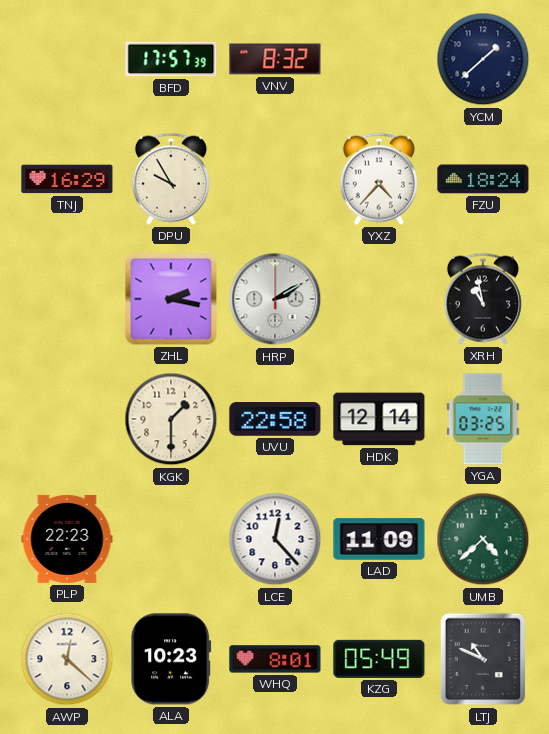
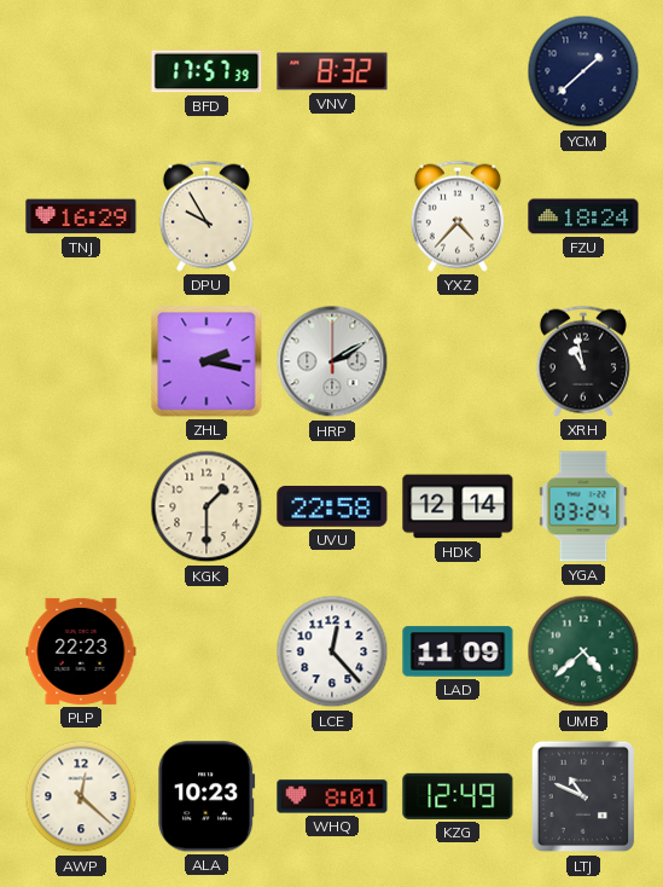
YGA: 03:25 -> 03:24 (583, 506)
KZG: 05:49 -> 12:49 (458, 796)
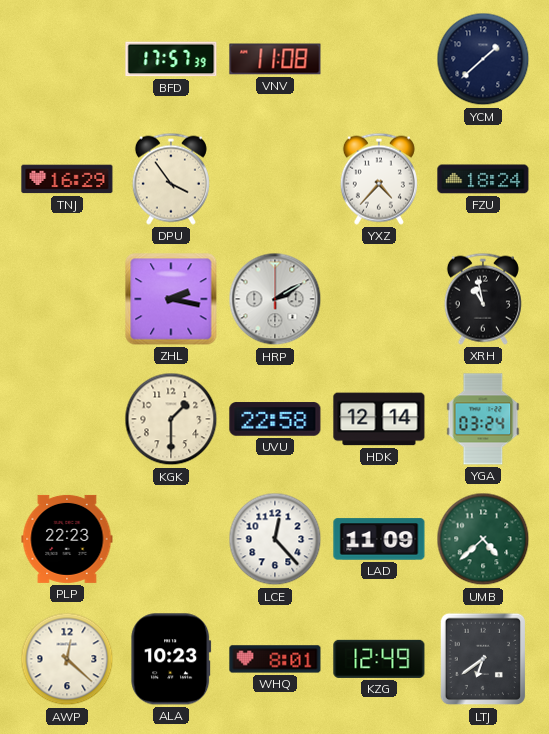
VNV: 8:32 -> 11:08 (275, 59)
DPU: 9:55 -> 3:54 (171, 179)
LTJ: 10:49 -> 6:39 (483, 659)
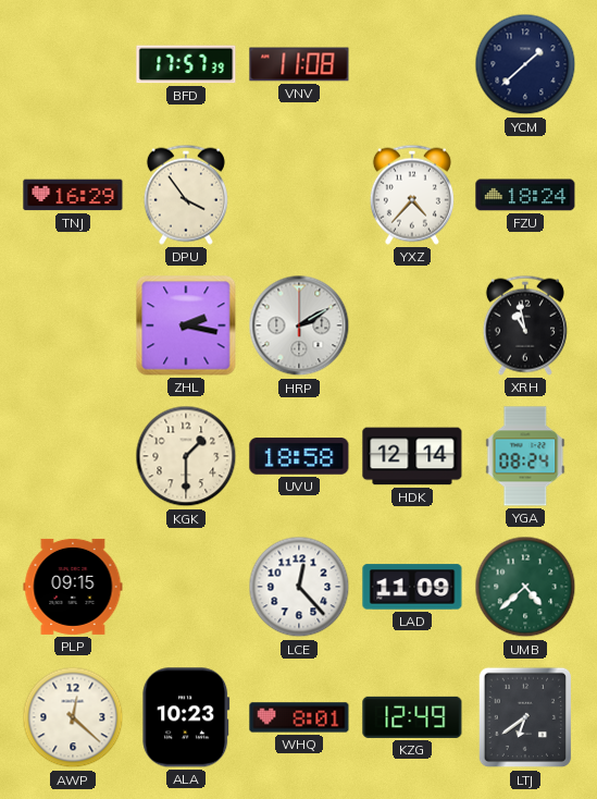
UVU: 22:58 -> 18:58 (299, 456)
YGA: 03:24 -> 08:24 (525, 456)
PLP: 22:23 -> 09:15 (73, 587)
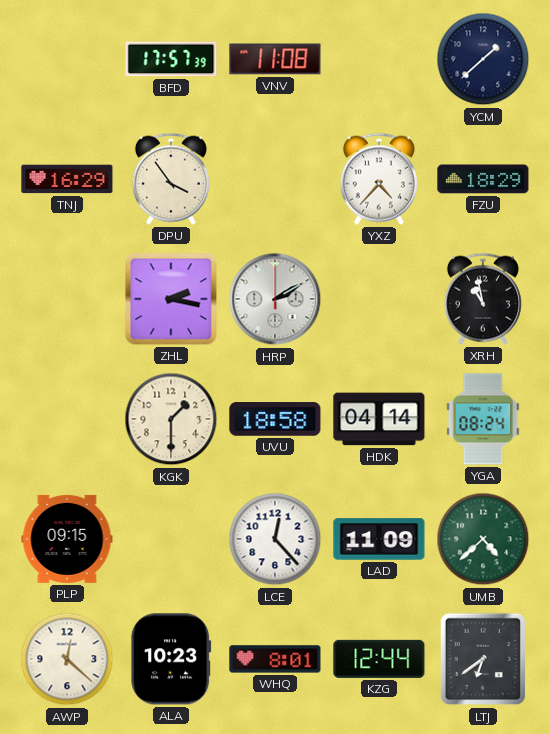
FZU: 18:24 -> 18:29 (483, 179)
HDK: 12:14 -> 04:14 (379, 419)
KZG: 12:49 -> 12:44 (379, 659)
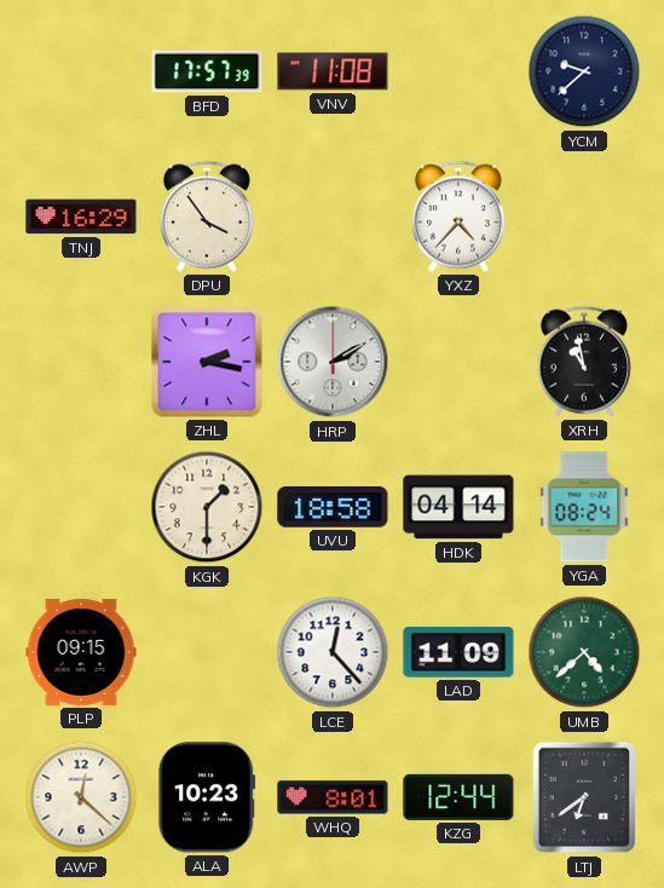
YCM: 1:38 -> 9:38 (584, 71)
FZU: 18:29 -> none (483, 179)
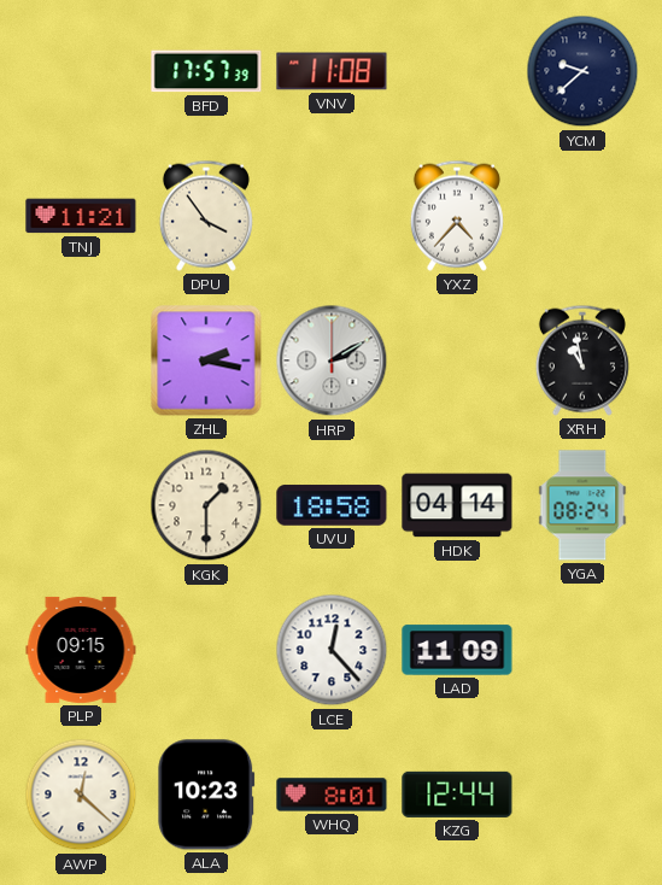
TNJ: 16:29 -> 11:21 (81, 216)
UMB: 4:38 -> none (584, 652)
LTJ: 6:39 -> none (584, 797)
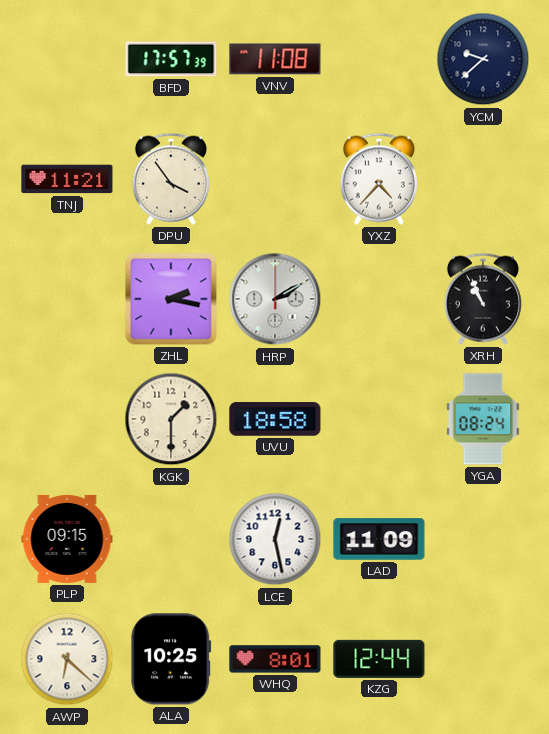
XRH: 10:58 -> 10:56 (483, 299)
HDK: 04:14 -> none (457, 505)
LCE: 12:23 -> 12:28 (275, 539)
AWP: 12:22 -> 6:22 (67, 659)
ALA: 10:23 -> 10:25 (171, 659)
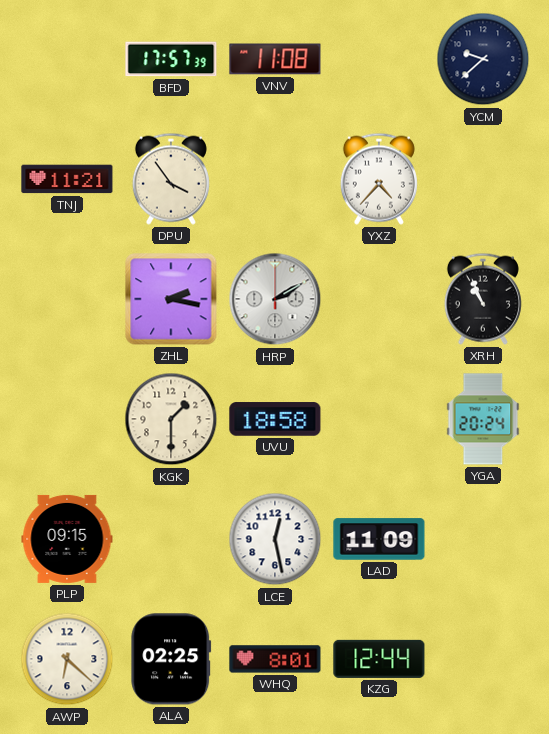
YGA: 08:24 -> 20:24 (483, 419)
ALA: 10:25 -> 02:25 (171, 659)
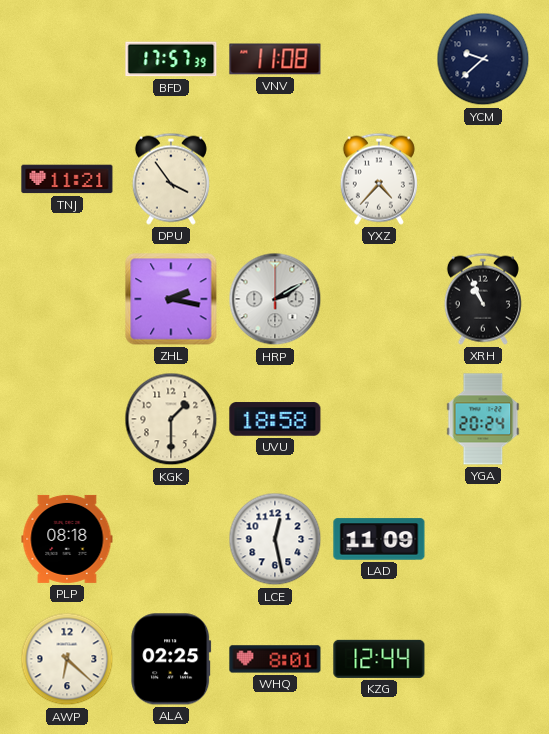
PLP: 09:15 -> 08:18 (67, 539)
